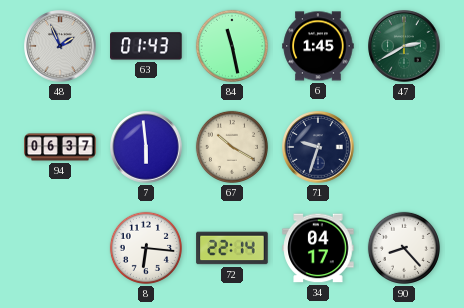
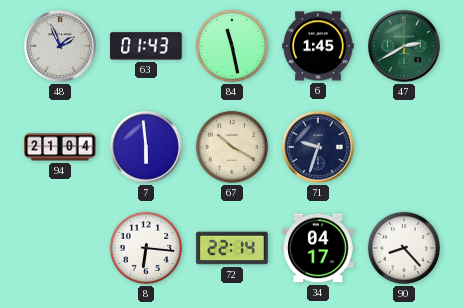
94: 06:37 -> 21:04 (60, 147)
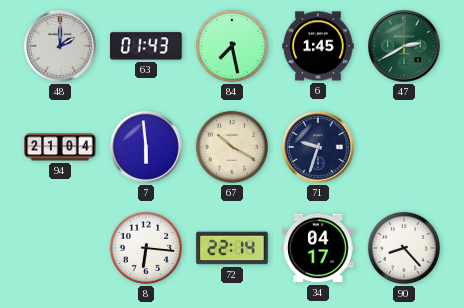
48: 1:56 -> 2:00 (60, 46)
84: 11:28 -> 7:28 (232, 46)
